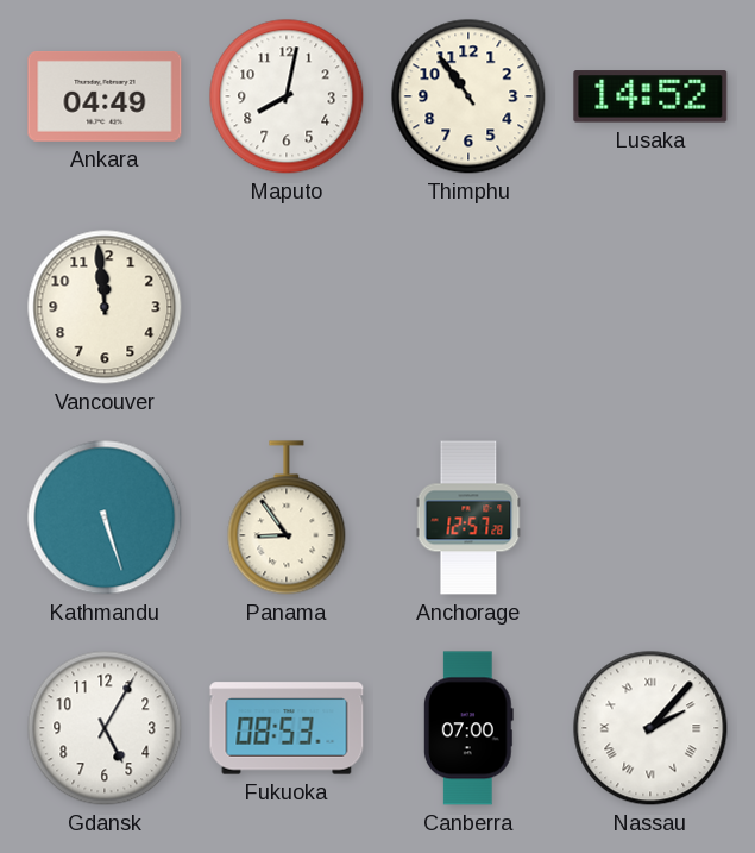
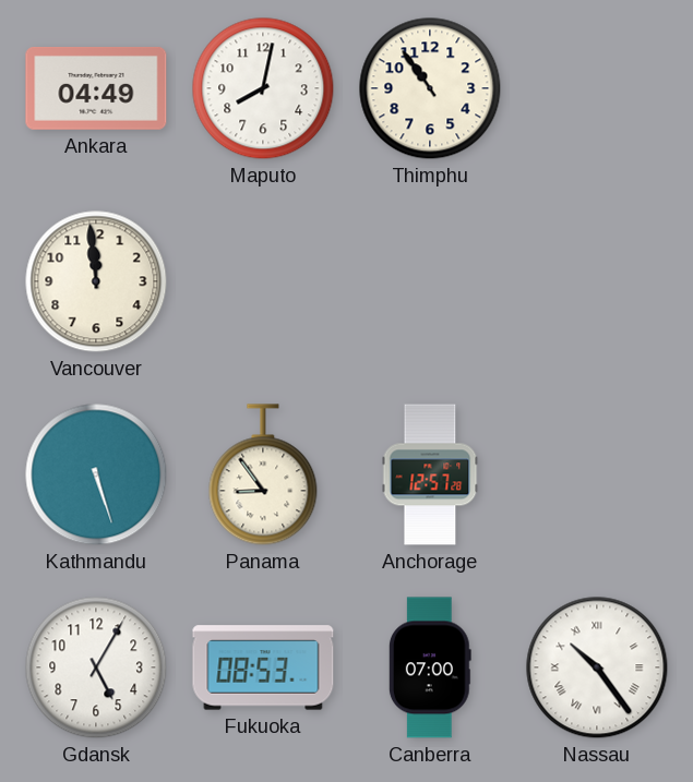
Lusaka: 14:52 -> none (650, 96)
Nassau: 2:07 -> 10:24 (597, 667)
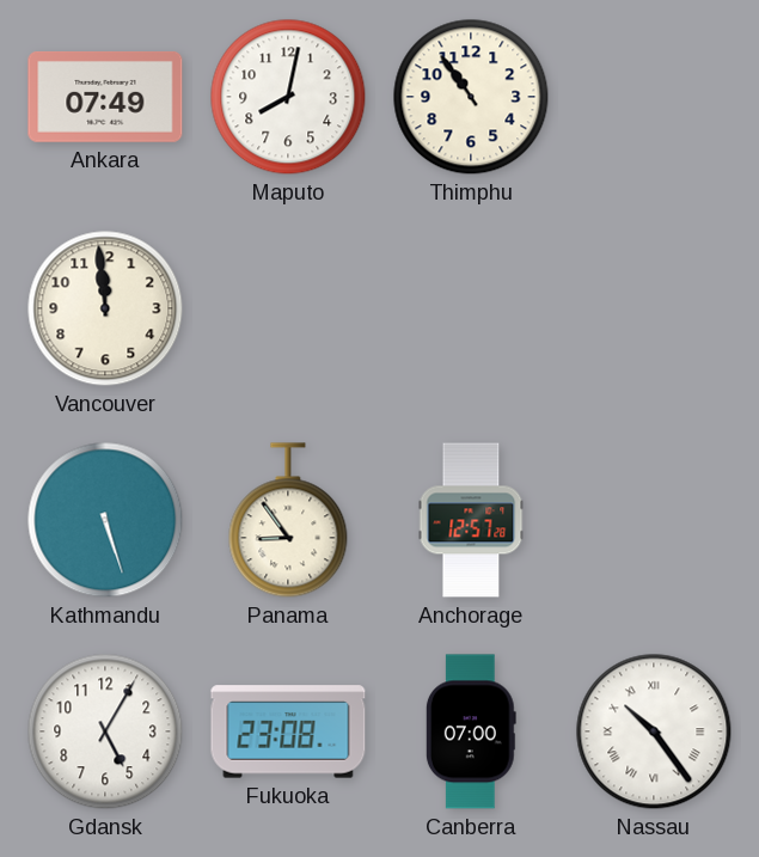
Ankara: 04:49 -> 07:49 (105, 97)
Fukuoka: 08:53 -> 23:08 (288, 731)
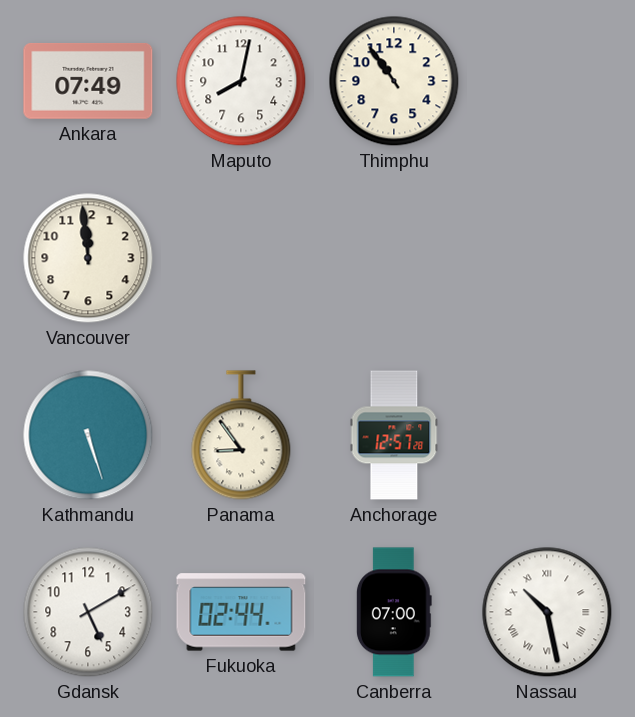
Gdansk: 5:05 -> 5:10 (88, 612)
Fukuoka: 23:08 -> 02:44 (241, 612)
Nassau: 10:24 -> 10:28 (547, 612)
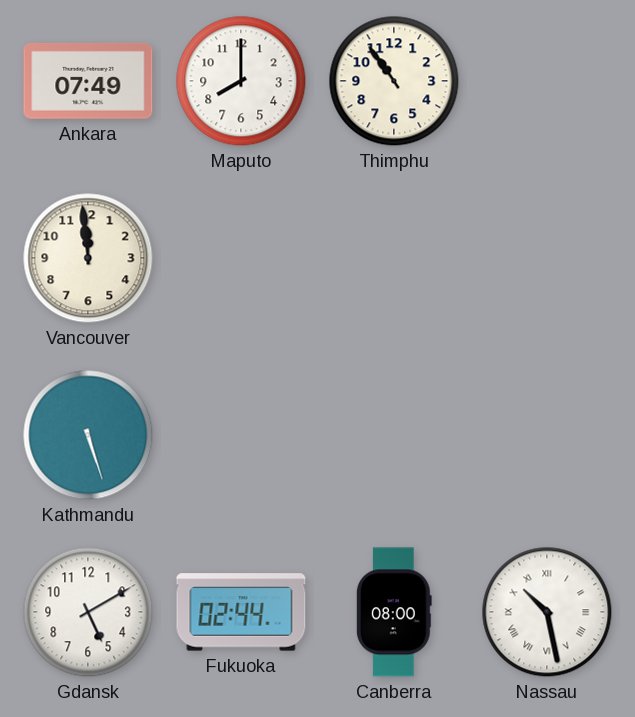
Maputo: 8:02 -> 8:00 (241, 81)
Panama: 8:54 -> none (241, 435)
Anchorage: 12:57 -> none (394, 435)
Canberra: 07:00 -> 08:00 (394, 612)
